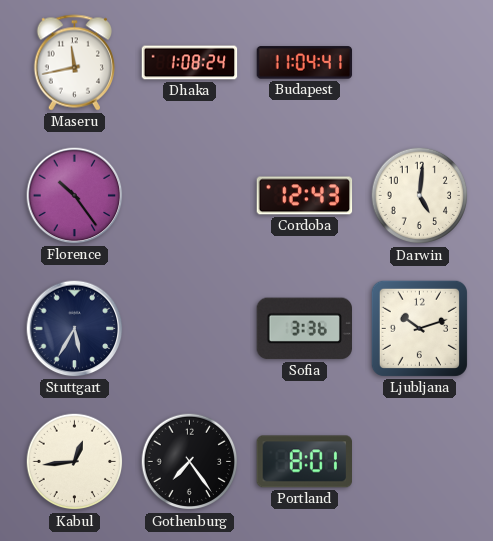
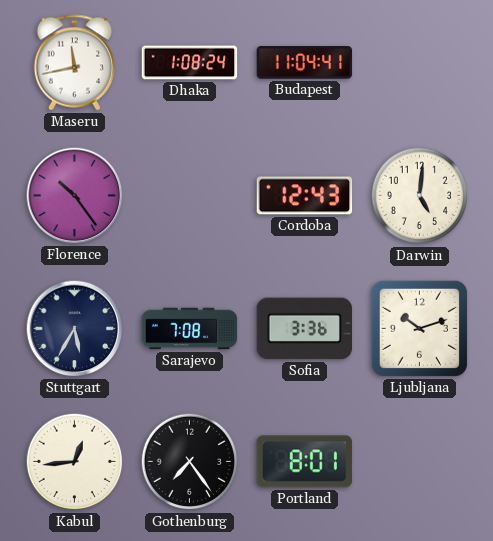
Sarajevo: none -> 7:08 (190, 329)
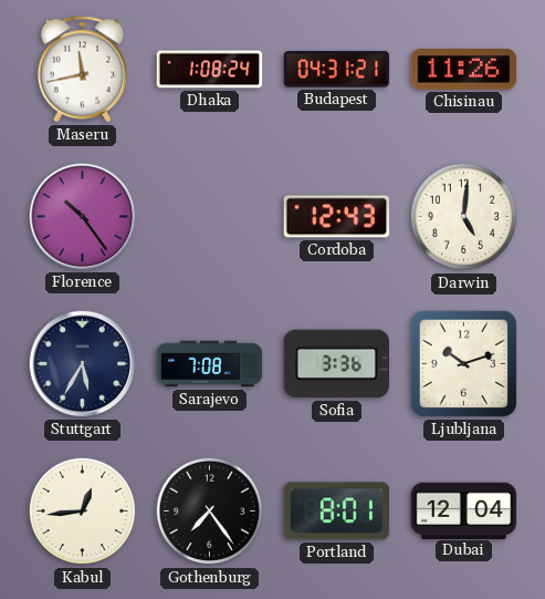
Budapest: 11:04 -> 04:31 (337, 70)
Chisinau: none -> 11:26 (464, 70)
Dubai: none -> 12:04 (464, 510)
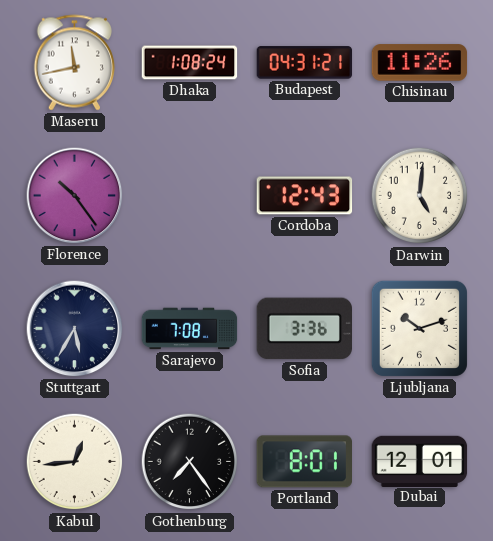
Dubai: 12:04 -> 12:01 (420, 461)
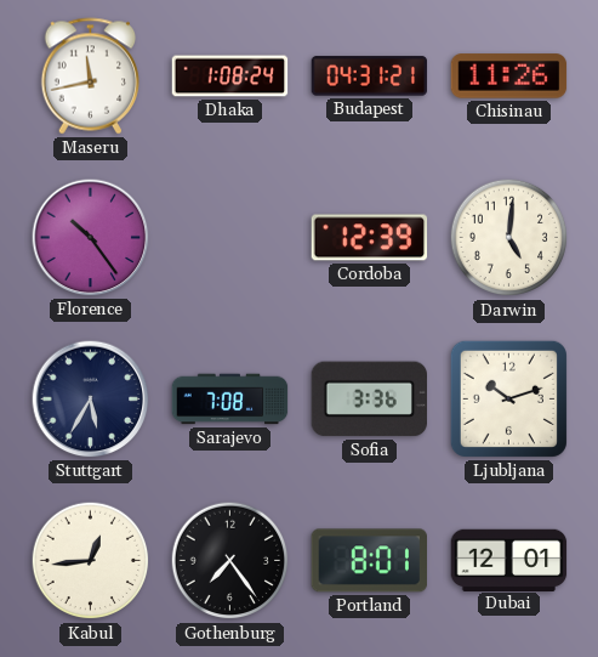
Cordoba: 12:43 -> 12:39 (370, 238)
